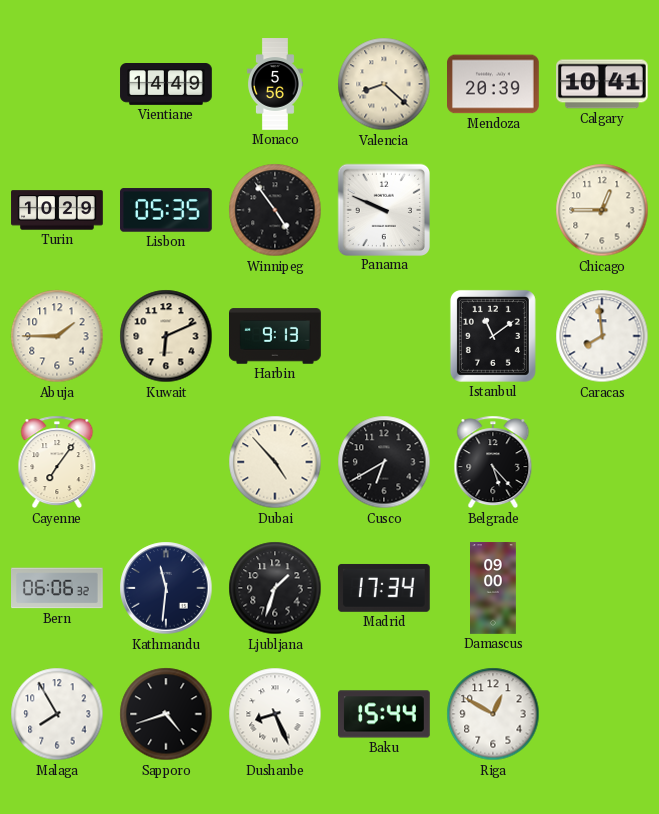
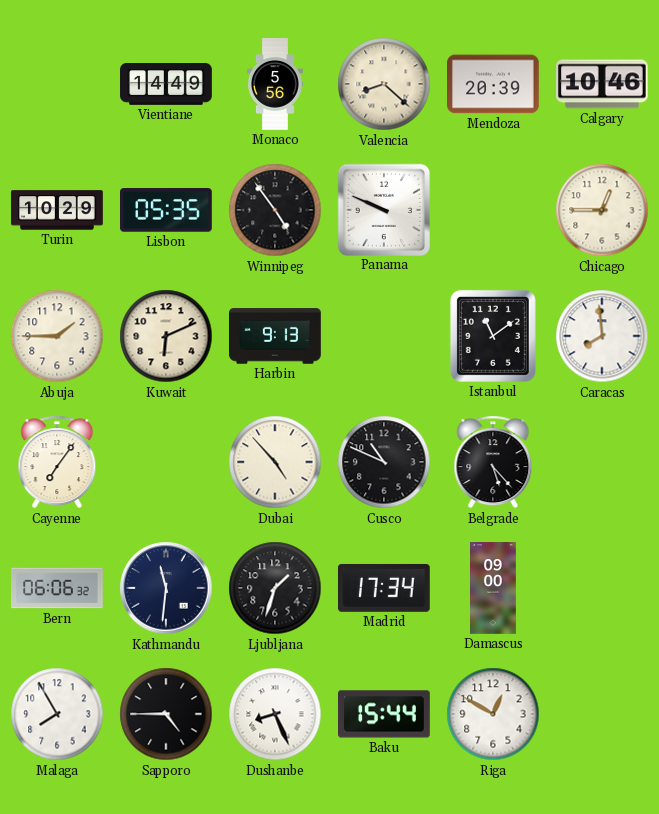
Calgary: 10:41 -> 10:46 (603, 84)
Cusco: 6:40 -> 10:49 (384, 462)
Sapporo: 4:42 -> 4:45 (166, 714)
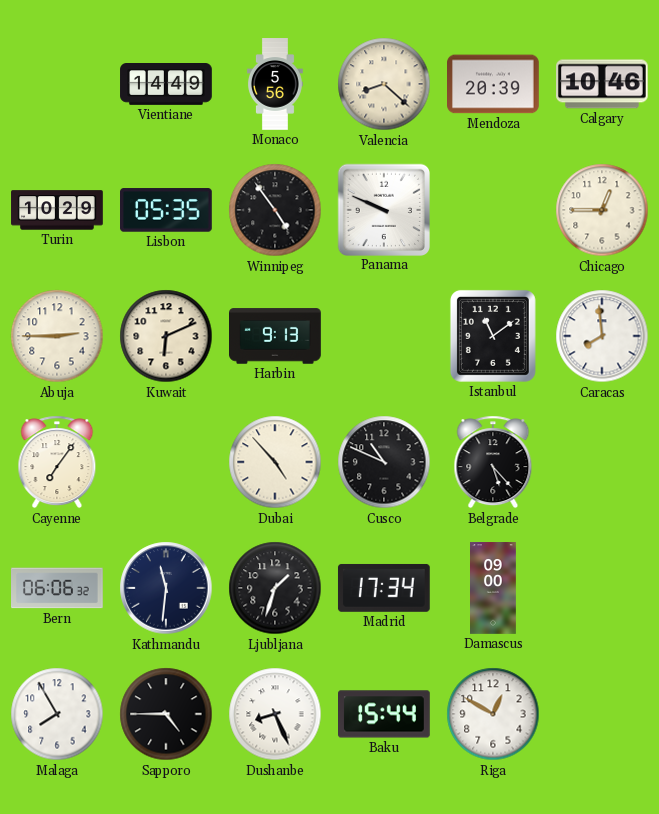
Abuja: 1:45 -> 2:45 (57, 336)
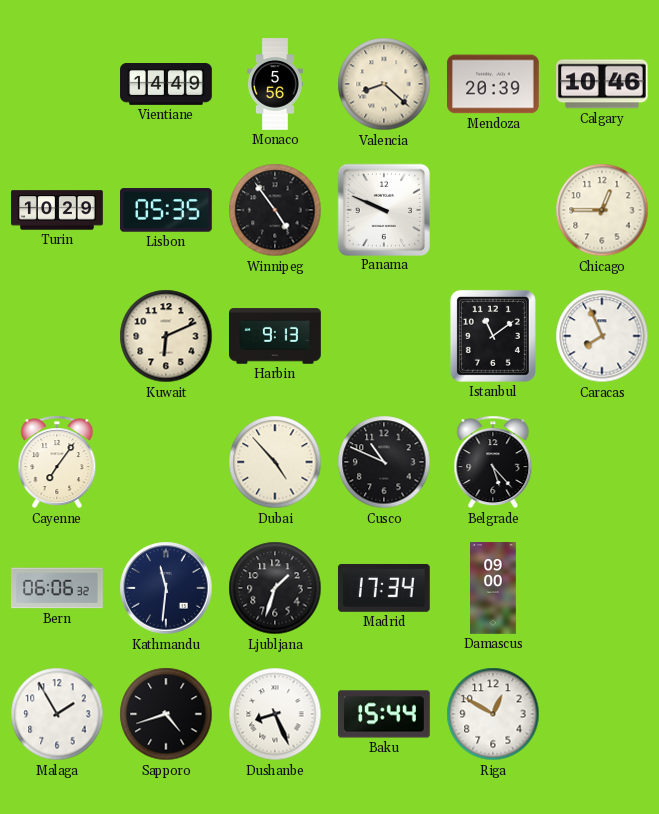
Abuja: 2:45 -> none (57, 336)
Caracas: 7:59 -> 7:56 (602, 336)
Malaga: 7:55 -> 1:55 (57, 714)
Sapporo: 4:45 -> 4:42 (166, 714)
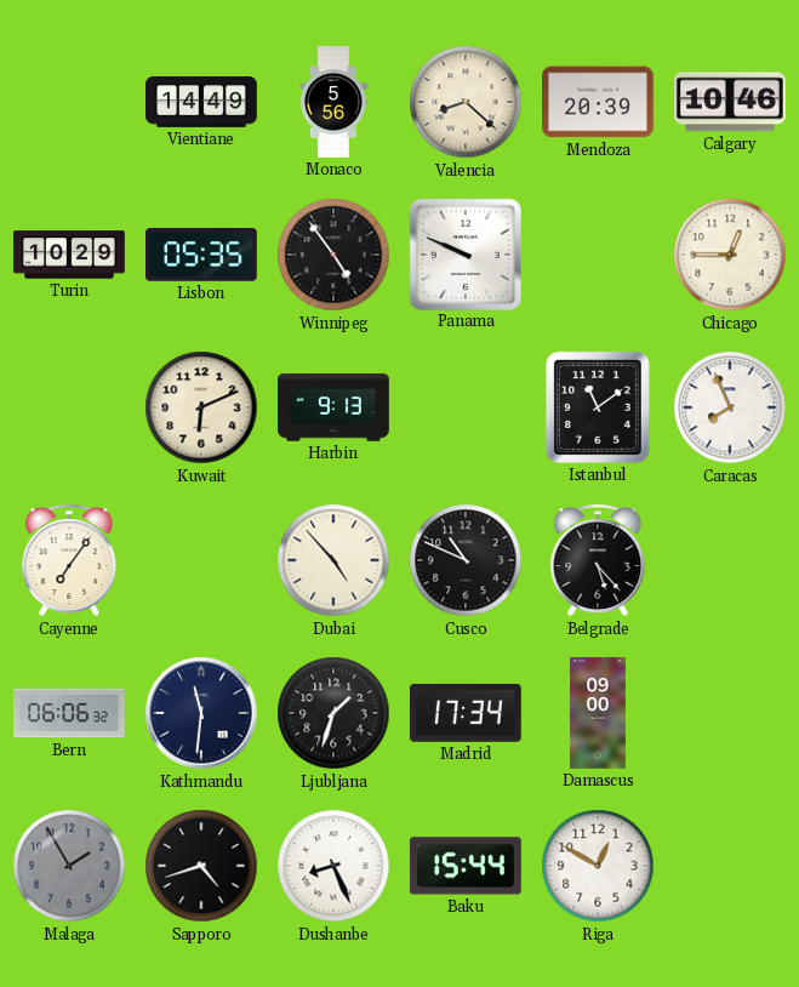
Malaga dial: white -> grey (69, 866)
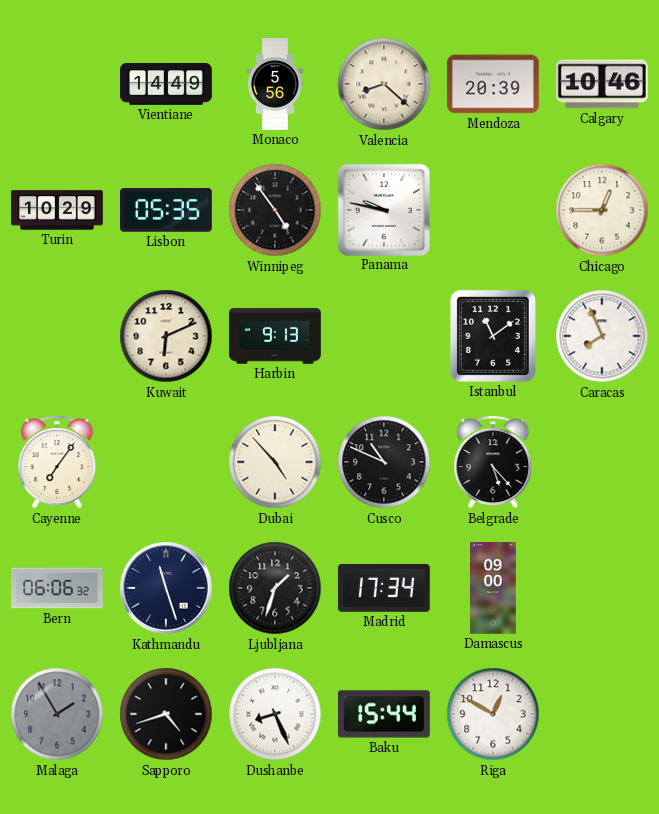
Panama: 9:49 -> 9:47 (383, 209)
Kathmandu: 11:31 -> 11:27 (166, 588)
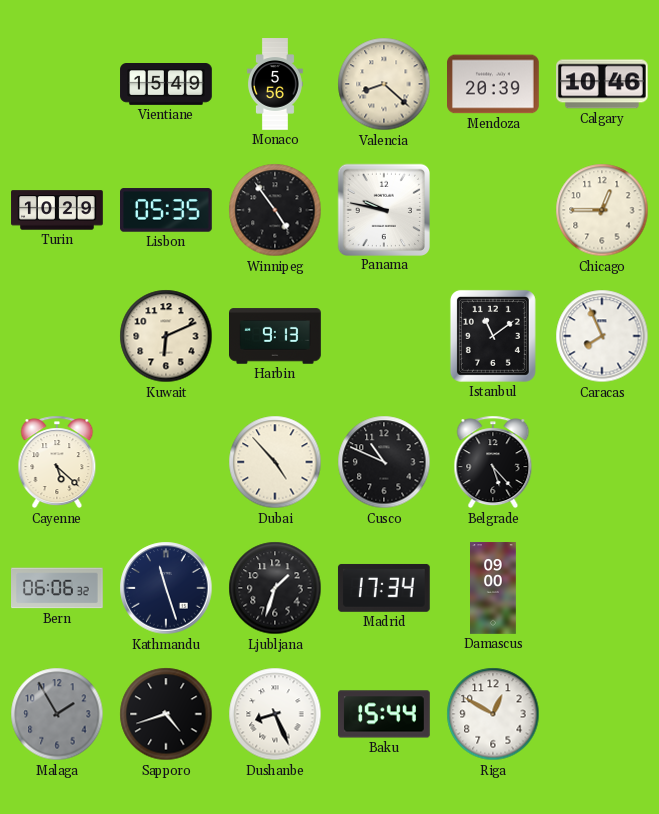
Vientiane: 14:49 -> 15:49 (166, 85)
Cayenne: 7:06 -> 5:22 (57, 462)
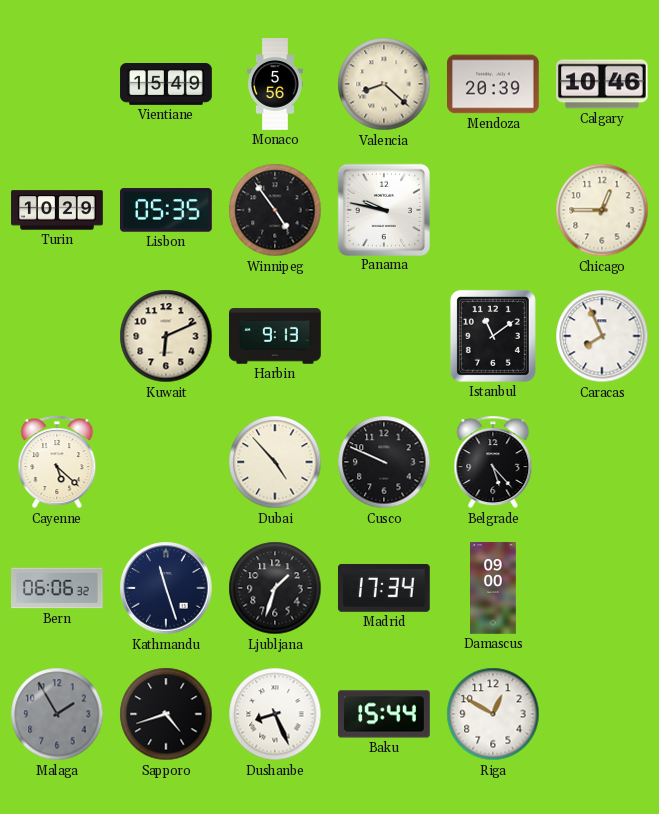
Cusco: 10:49 -> 9:49 (384, 462)
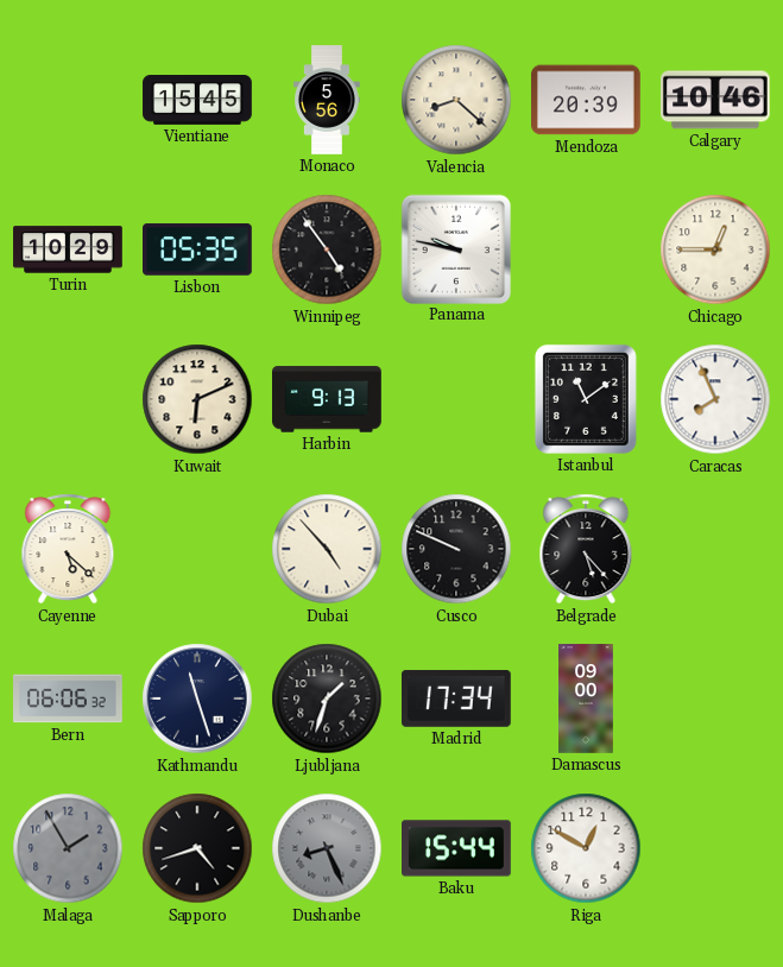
Vientiane: 15:49 -> 15:45 (197, 101)
Dushanbe dial: white -> grey (327, 848)
